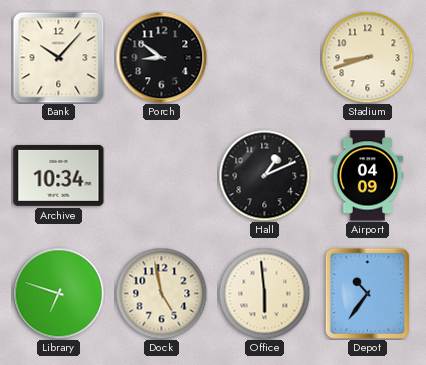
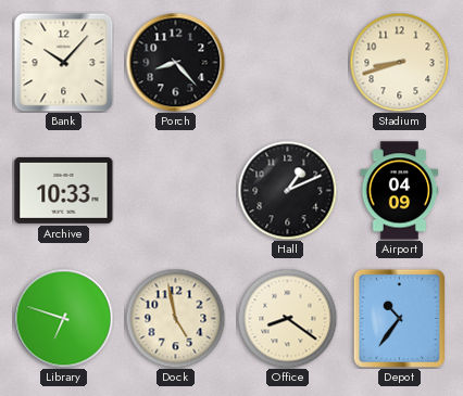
Porch: 8:51 -> 8:23 (175, 62)
Archive: 10:34 -> 10:33 (64, 190)
Office: 5:59 -> 8:21 (287, 318)
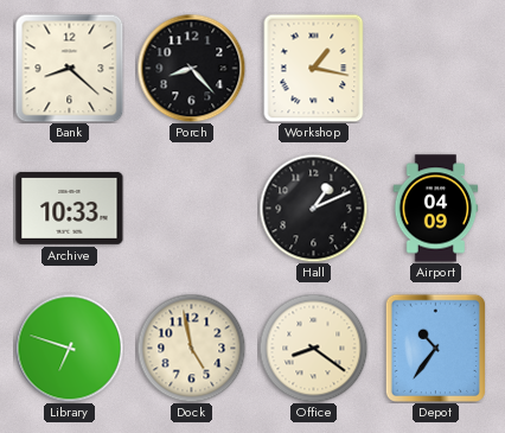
Bank: 10:07 -> 8:22 (69, 68)
Workshop: none -> 1:17 (314, 68)
Stadium: 8:42 -> none (399, 62)
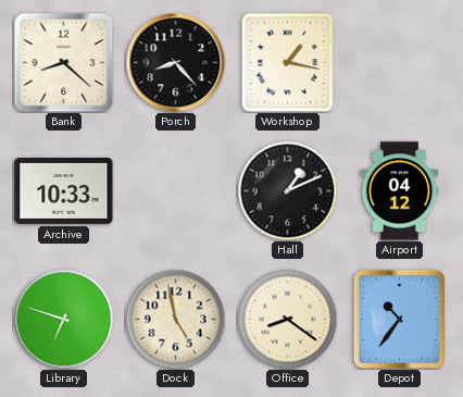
Airport: 04:09 -> 04:12 (400, 191)
